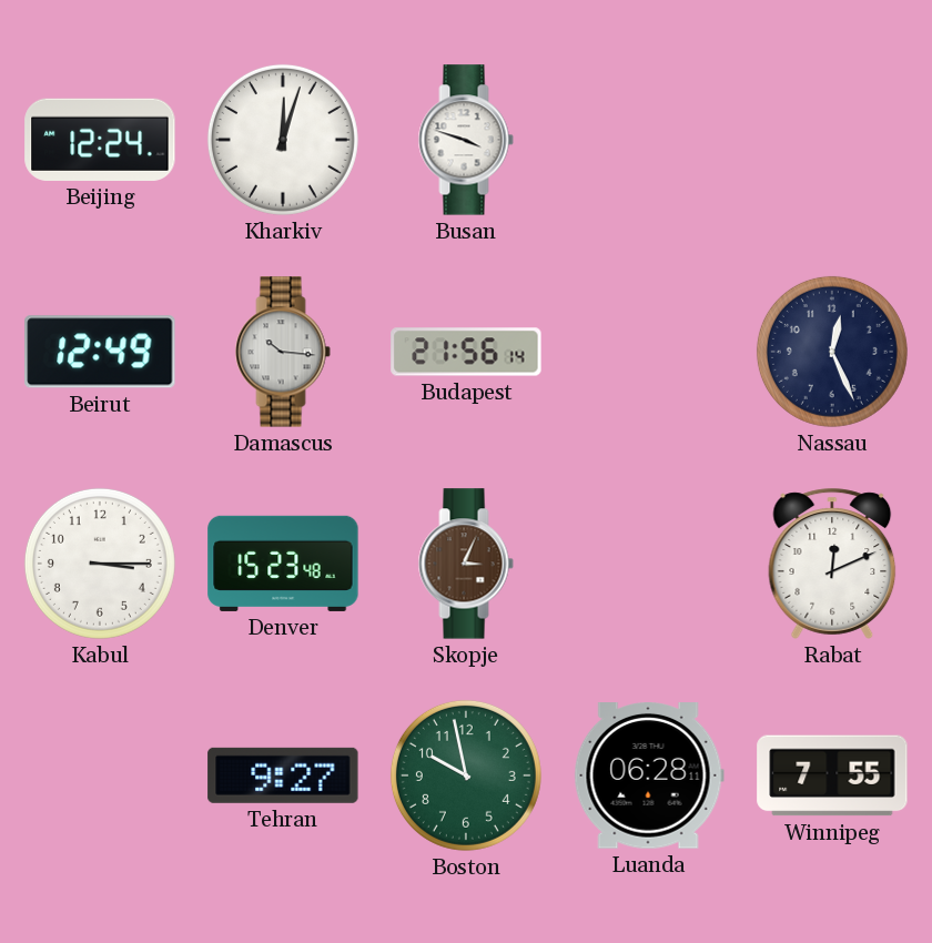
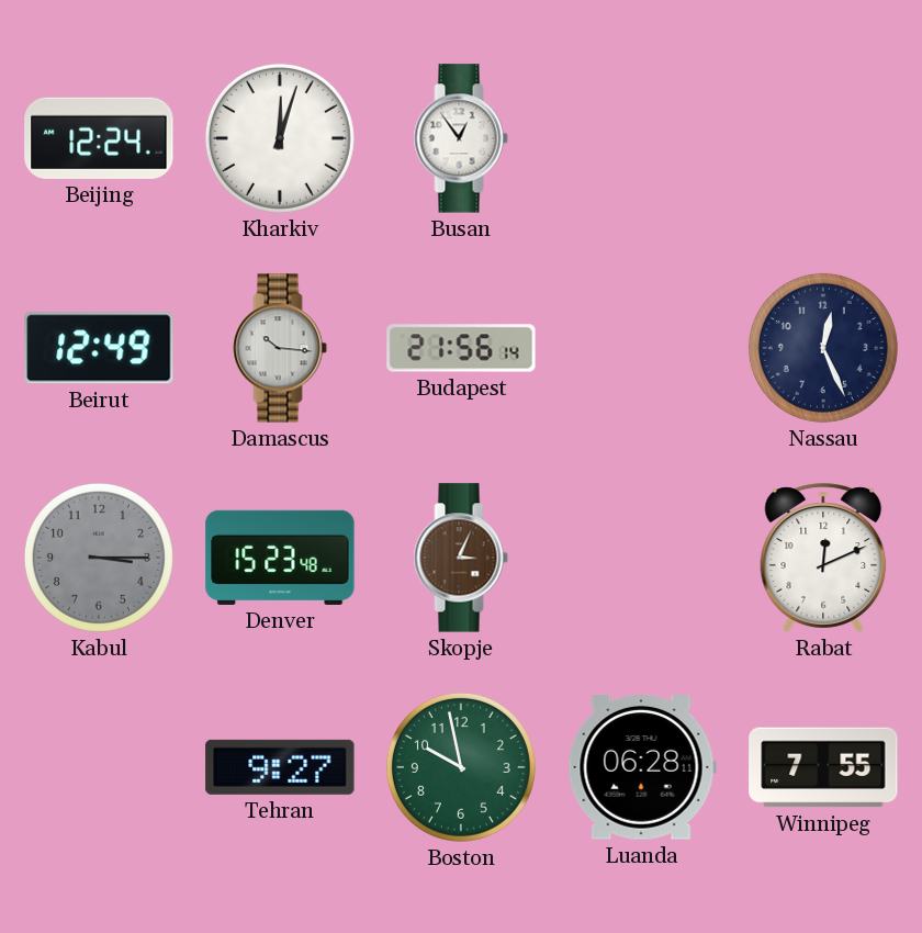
Busan: 3:48 -> 12:54 (461, 138)
Kabul dial: white -> grey (99, 558)
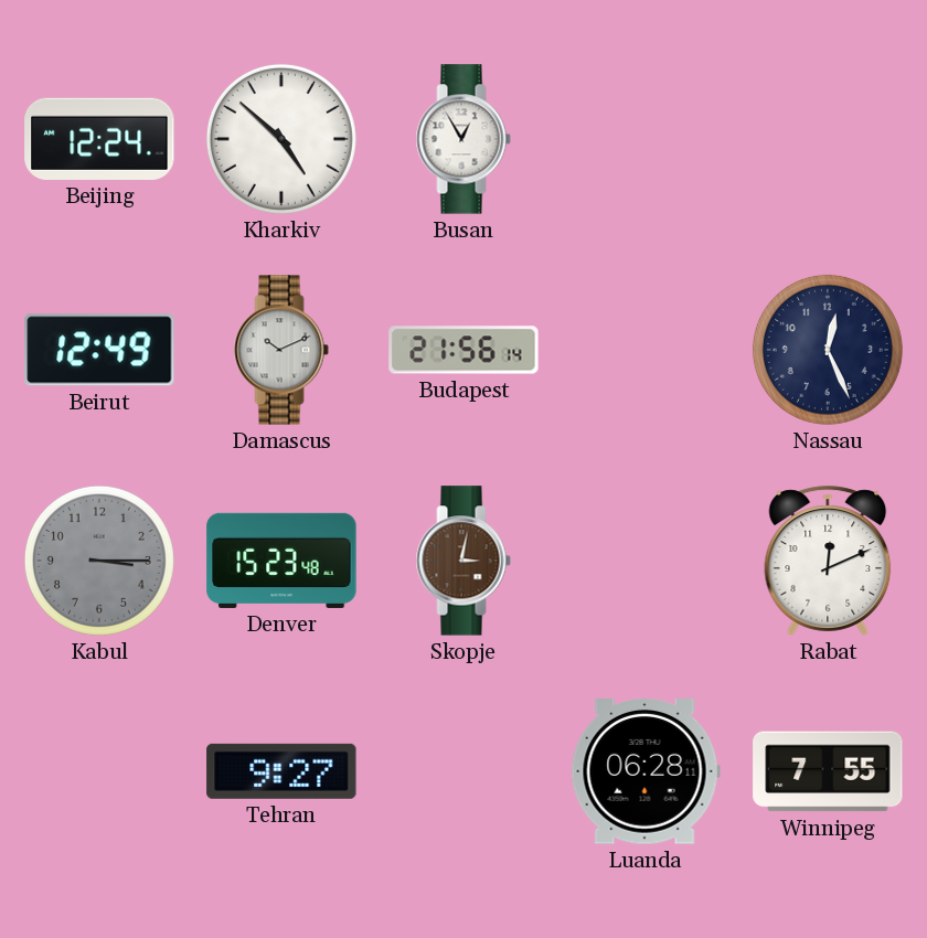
Kharkiv: 12:03 -> 4:52 (281, 139)
Busan: 12:54 -> 12:55 (464, 139)
Damascus: 10:16 -> 10:11 (281, 350)
Skopje: 3:04 -> 3:02 (464, 561)
Boston: 9:58 -> none (461, 767)
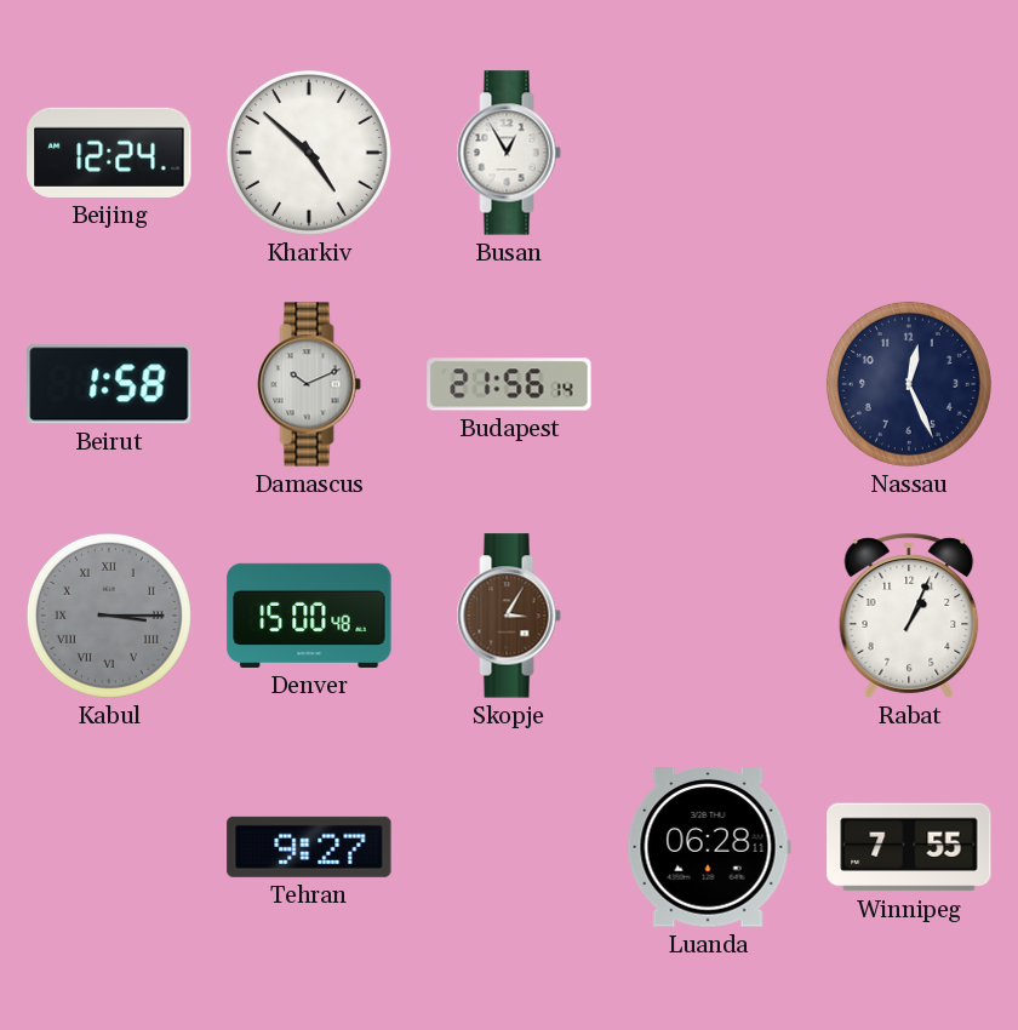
Beirut: 12:49 -> 1:58 (109, 384)
Kabul numerals: Arabic -> Roman (109, 616)
Denver: 15:23 -> 15:00 (309, 616)
Skopje: 3:02 -> 3:05 (509, 616)
Rabat: 12:11 -> 1:04 (909, 616)
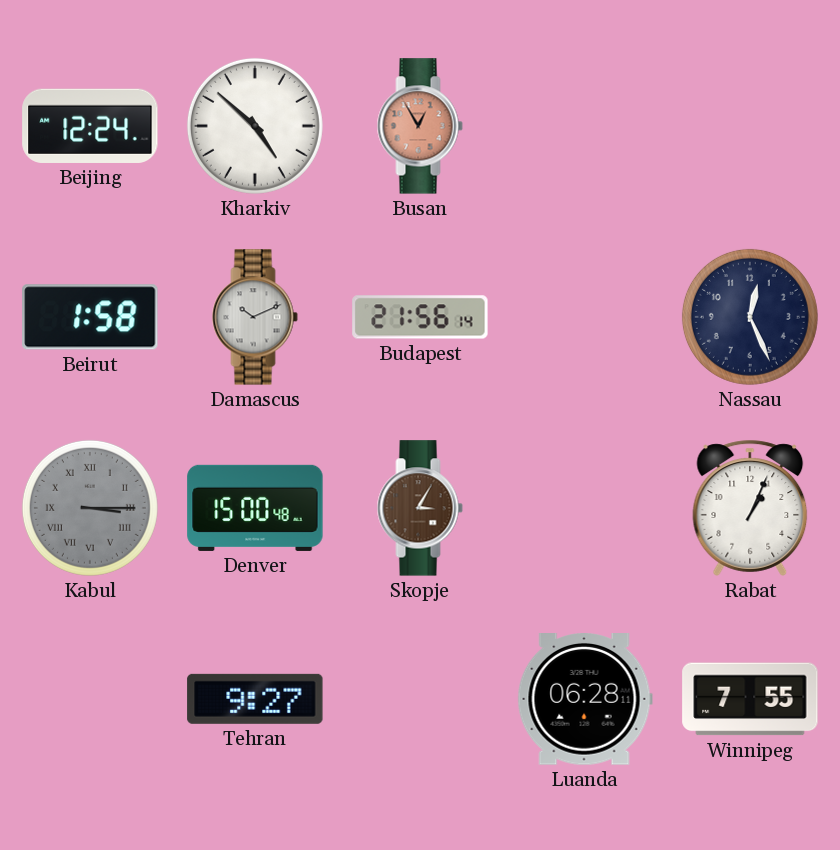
Busan dial: white -> salmon (420, 126)
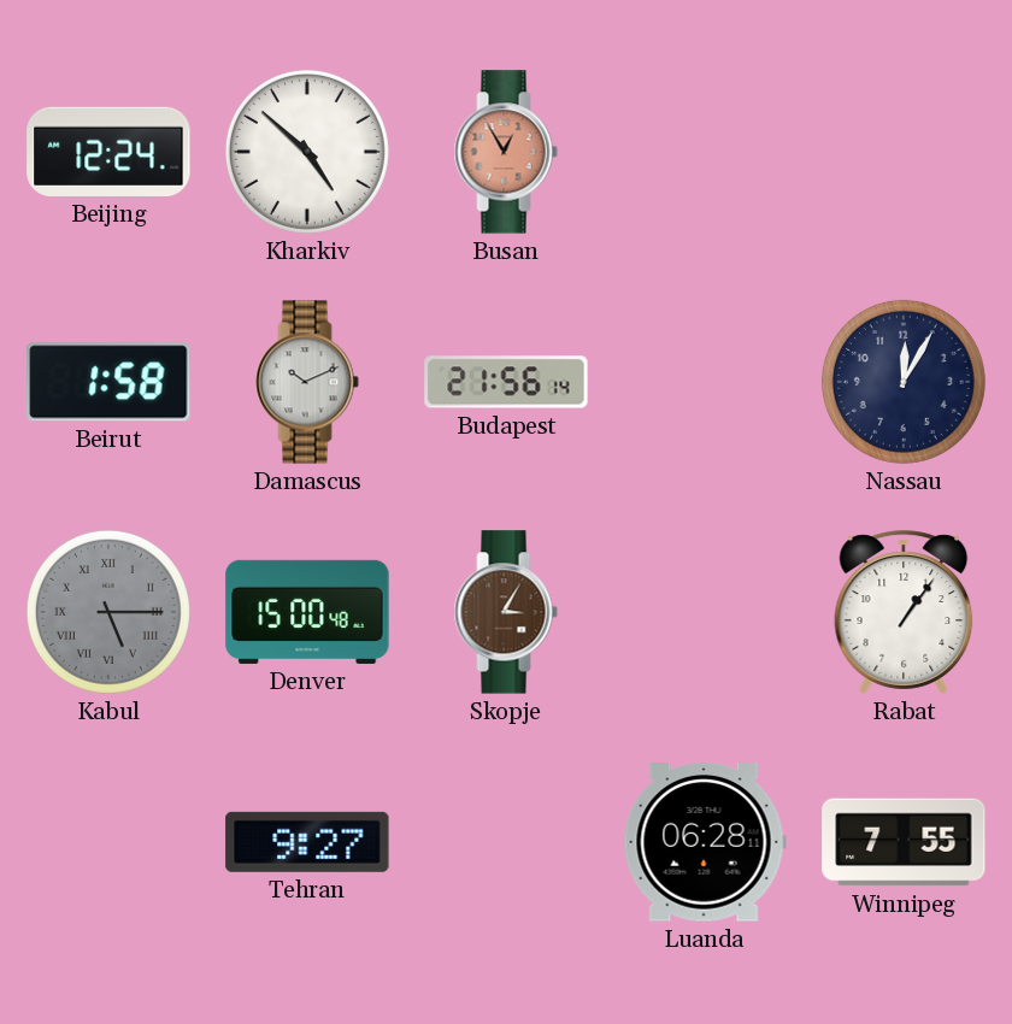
Nassau: 12:26 -> 12:05 (904, 382)
Kabul: 3:15 -> 5:15 (108, 612)
Rabat: 1:04 -> 1:06 (904, 612)
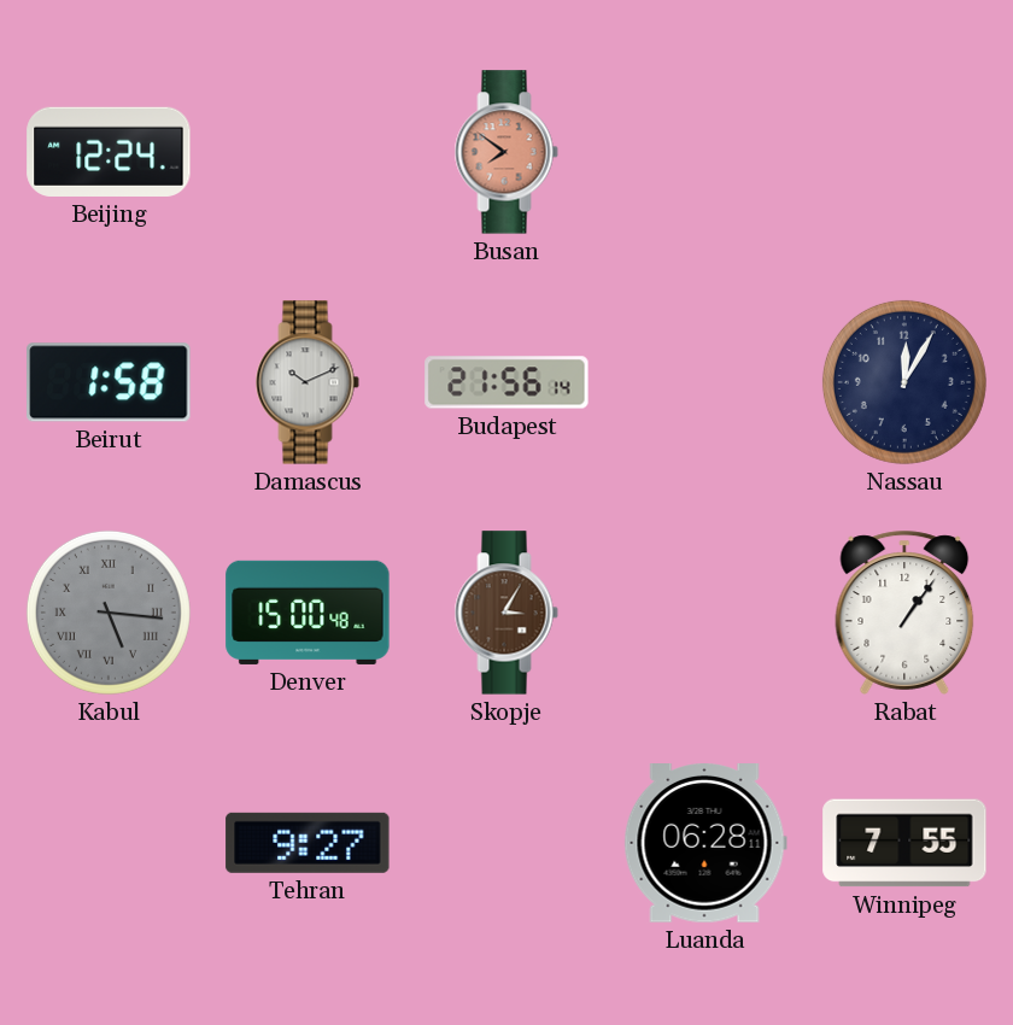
Kharkiv: 4:52 -> none (307, 152)
Busan: 12:55 -> 7:51 (506, 152)
Kabul: 5:15 -> 5:16 (109, 613)
